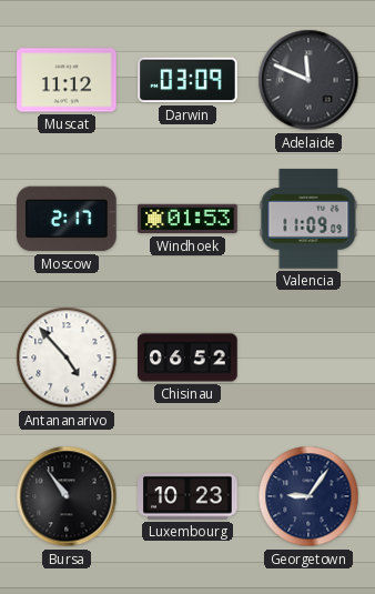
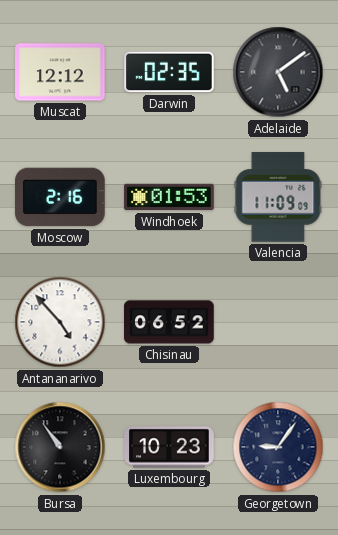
Muscat: 11:12 -> 12:12 (60, 72)
Darwin: 03:09 -> 02:35 (169, 72)
Adelaide: 11:49 -> 5:09 (278, 72)
Moscow: 2:17 -> 2:16 (60, 197)
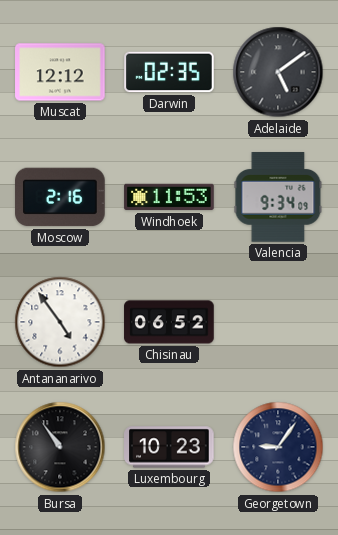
Windhoek: 01:53 -> 11:53 (169, 197)
Valencia: 11:09 -> 9:34 (278, 197)
Antananarivo: 4:53 -> 4:54 (60, 322)
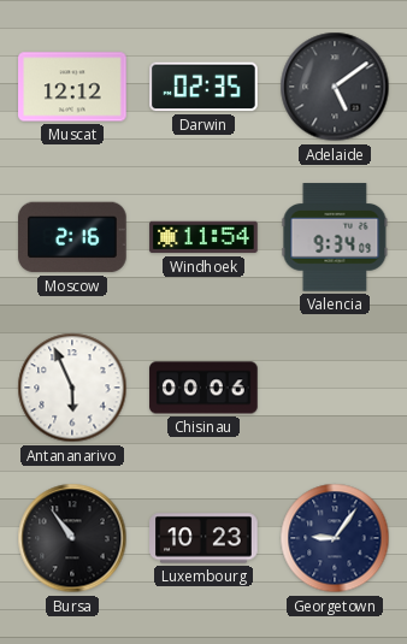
Windhoek: 11:53 -> 11:54 (203, 237)
Antananarivo: 4:54 -> 5:56 (72, 388)
Chisinau: 06:52 -> 00:06 (203, 388)
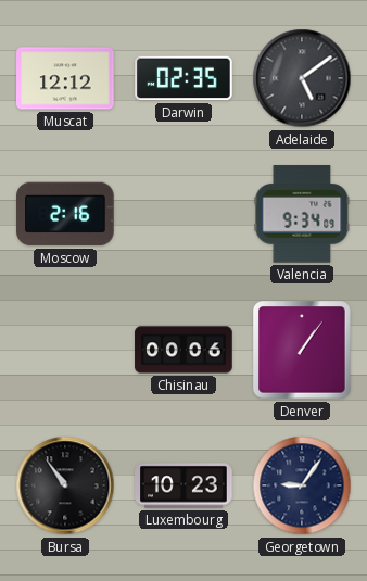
Windhoek: 11:54 -> none (203, 237)
Antananarivo: 5:56 -> none (72, 388)
Denver: none -> 1:06 (302, 350)
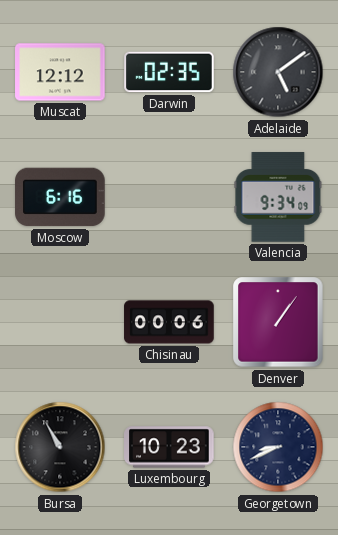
Moscow: 2:16 -> 6:16 (60, 197)
Bursa: 10:54 -> 10:55 (60, 447)
Georgetown: 9:06 -> 8:41 (278, 447)
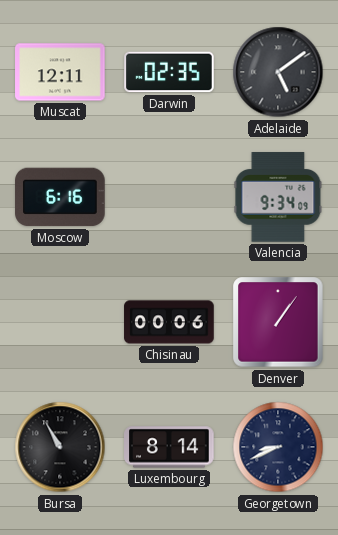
Muscat: 12:12 -> 12:11 (60, 72)
Luxembourg: 10:23 -> 8:14 (169, 447)
